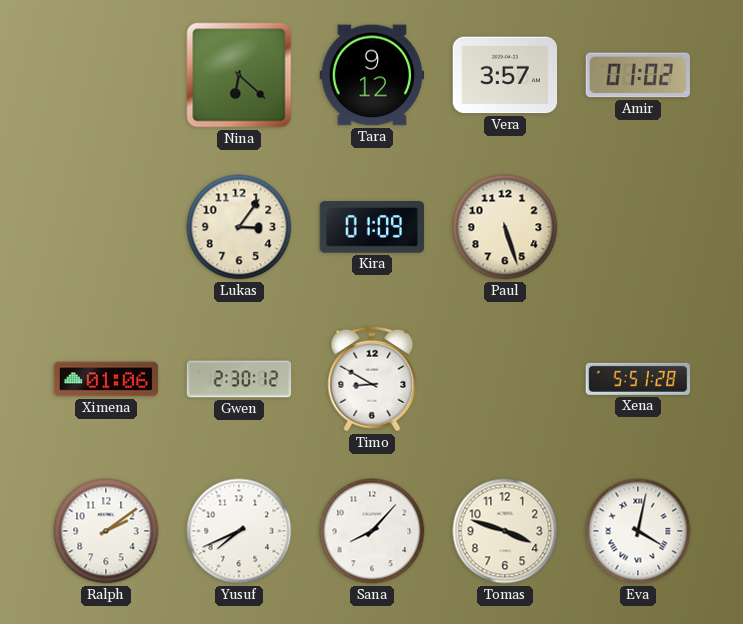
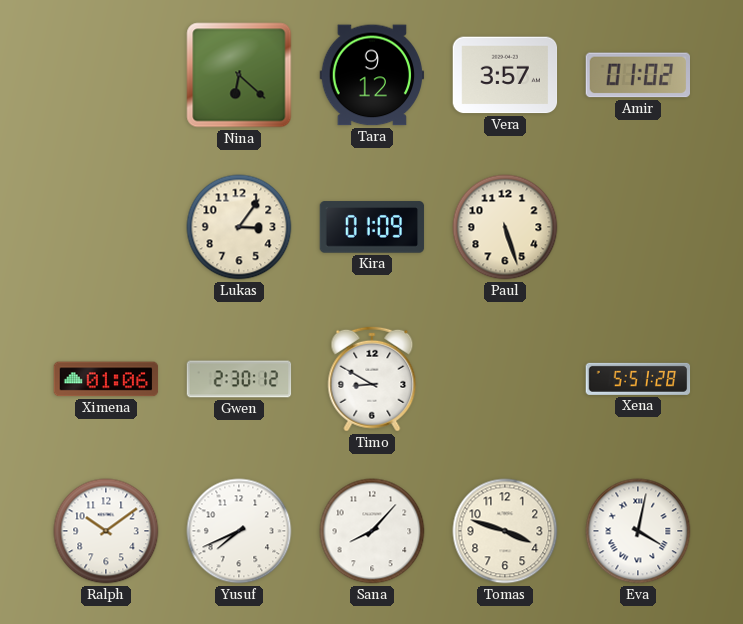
Ralph: 2:09 -> 10:09 (106, 531)
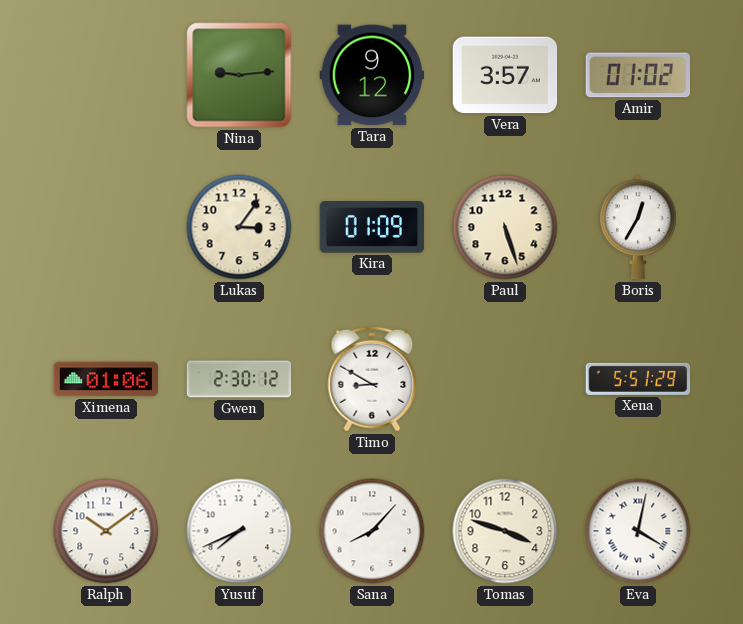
Nina: 6:22 -> 9:14 (239, 75)
Boris: none -> 12:35 (638, 227)
Xena: 5:51:28 -> 5:51:29 (638, 379)
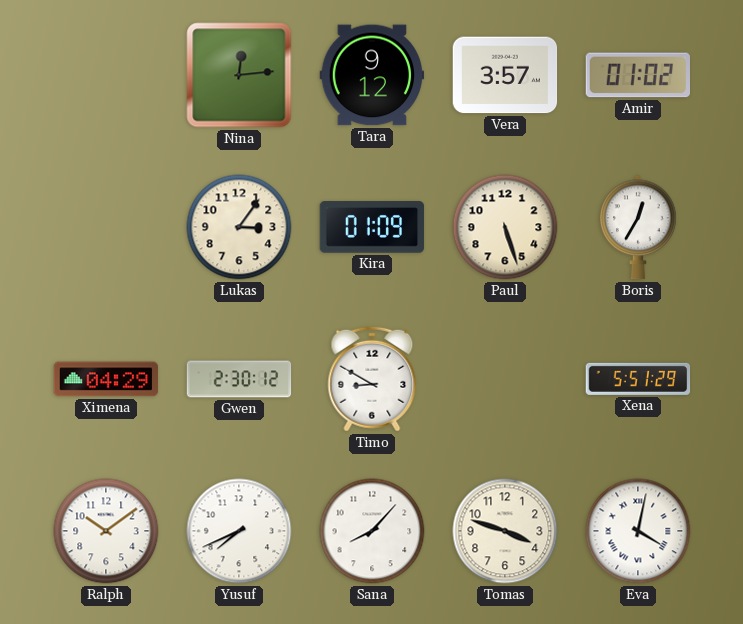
Nina: 9:14 -> 12:14 (239, 75)
Ximena: 01:06 -> 04:29 (106, 379)
